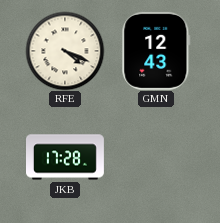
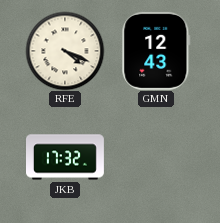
JKB: 17:28 -> 17:32 (66, 157)
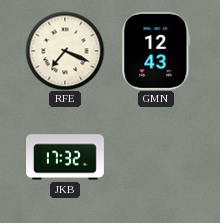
RFE: 4:19 -> 7:19 (65, 51)
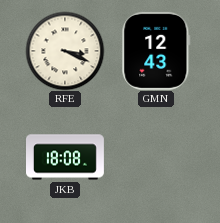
RFE: 7:19 -> 3:19 (65, 51)
JKB: 17:32 -> 18:08 (66, 157)
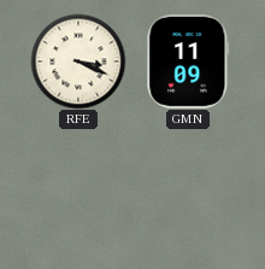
GMN: 12:43 -> 11:09 (188, 62)
JKB: 18:08 -> none (66, 157)
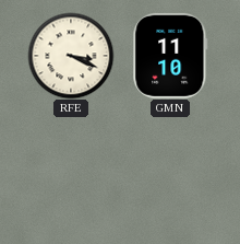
GMN: 11:09 -> 11:10 (170, 56)
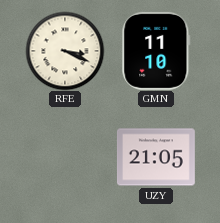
UZY: none -> 21:05 (156, 157)
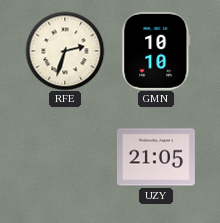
RFE: 3:19 -> 2:33 (65, 51)
GMN: 11:10 -> 10:10 (156, 51)
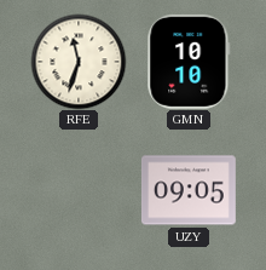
RFE: 2:33 -> 11:33 (79, 62)
UZY: 21:05 -> 09:05 (189, 190)
